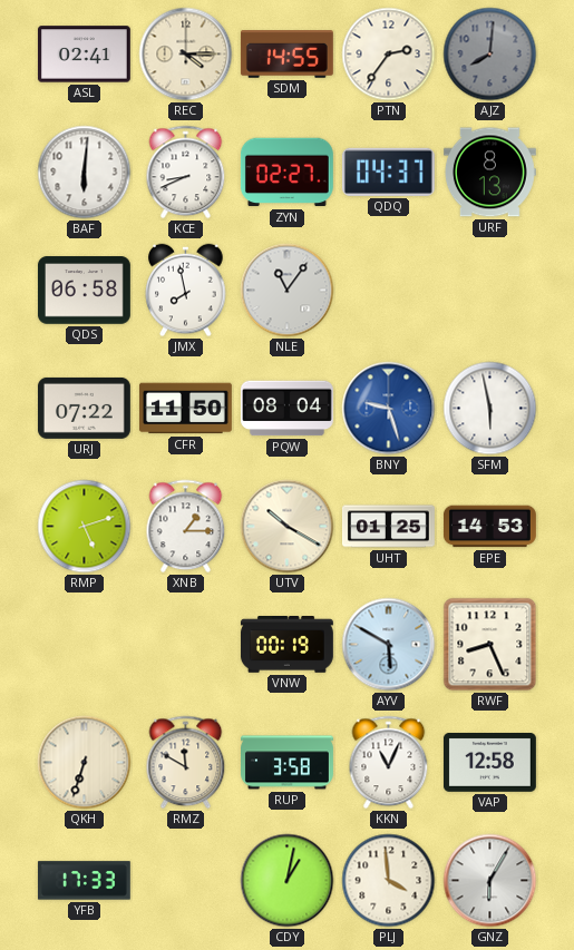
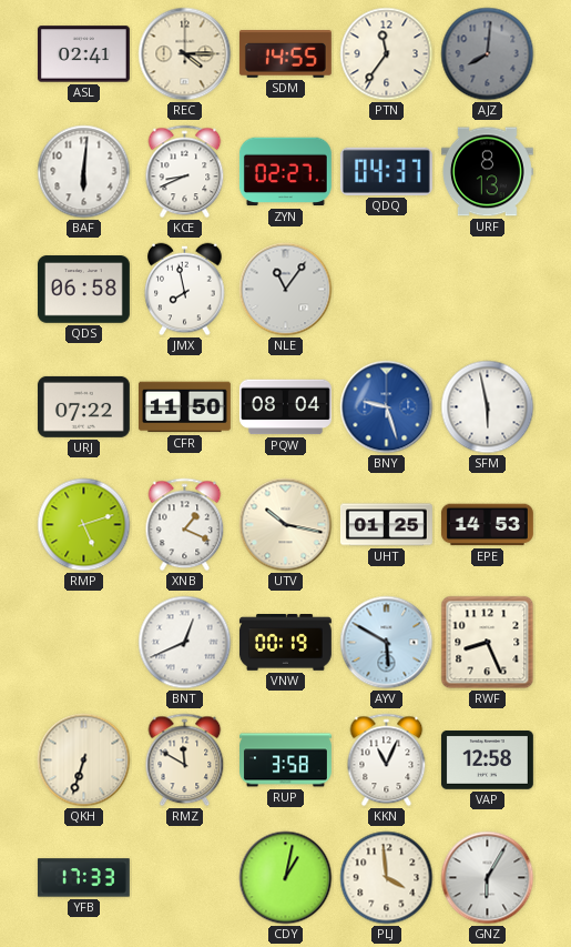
PTN: 2:36 -> 11:36 (387, 54)
XNB: 1:15 -> 1:19 (185, 525)
UTV: 10:20 -> 10:17 (286, 525)
BNT: none -> 12:41 (185, 643)
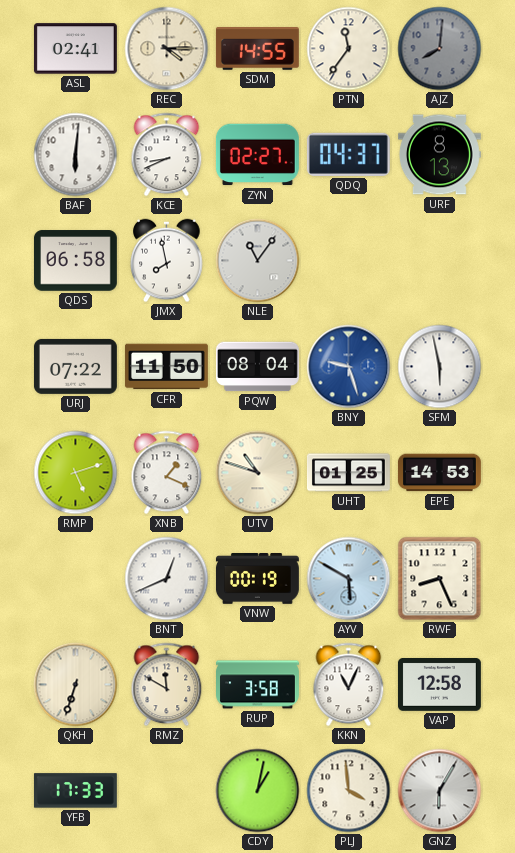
UTV: 10:17 -> 10:48 (258, 473)
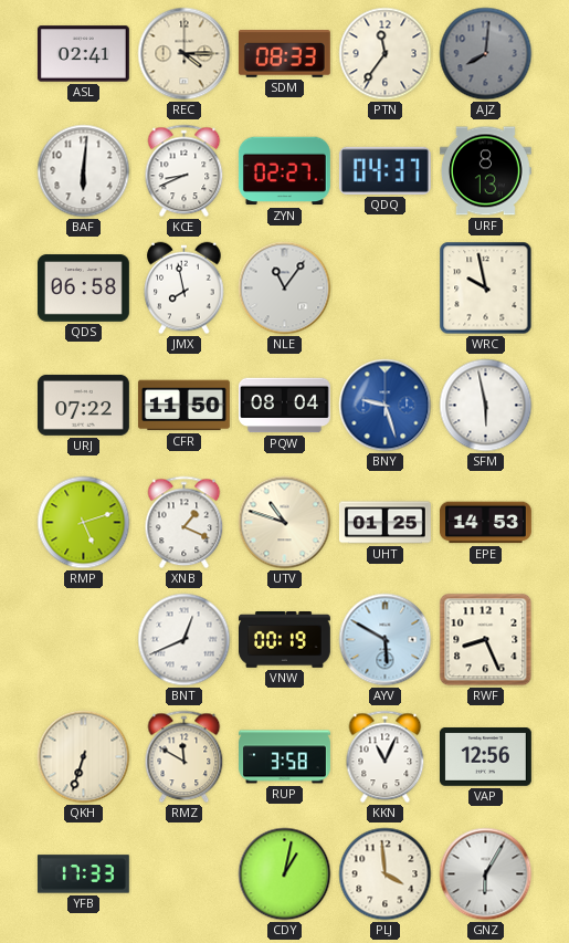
SDM: 14:55 -> 08:33 (284, 54)
WRC: none -> 9:58 (486, 289)
VAP: 12:58 -> 12:56 (485, 757)
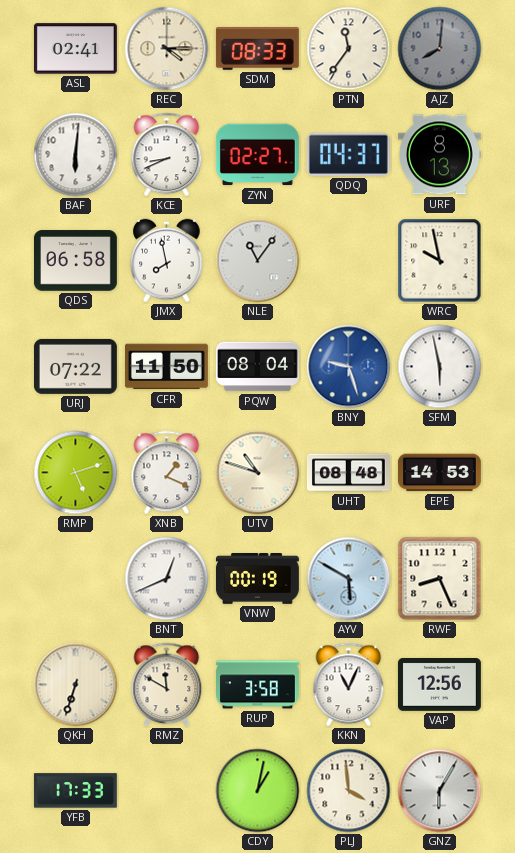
UHT: 01:25 -> 08:48 (348, 473)
